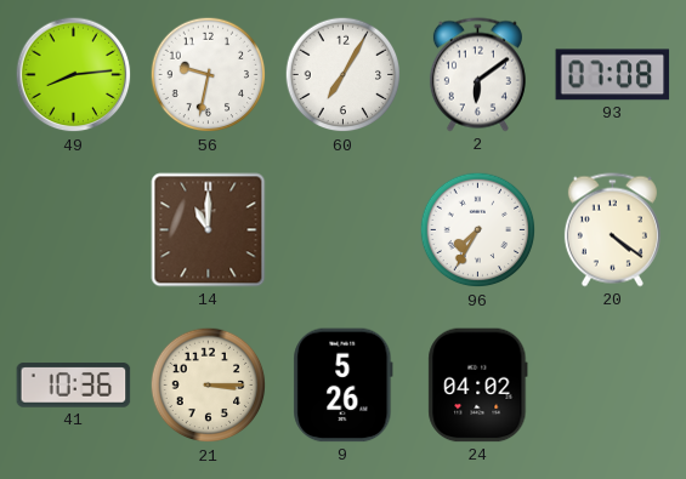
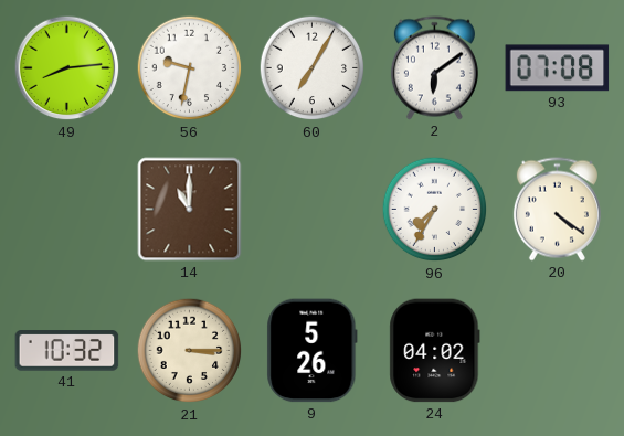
41: 10:36 -> 10:32 (67, 351)
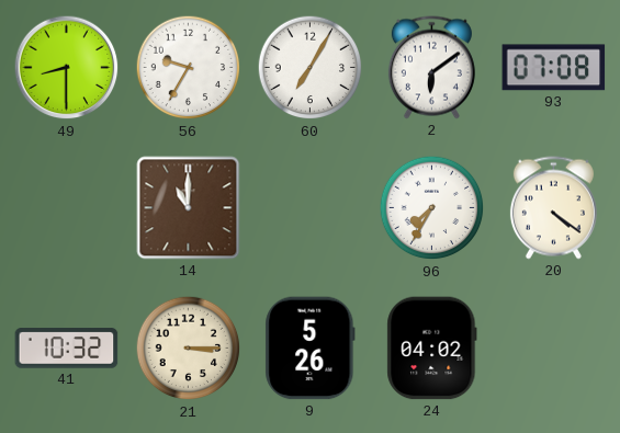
49: 8:14 -> 8:30 (67, 68)
56: 9:32 -> 9:35 (189, 68)
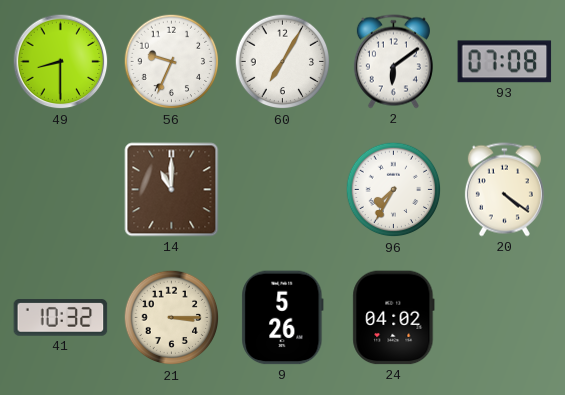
56: 9:35 -> 9:34 (172, 62)
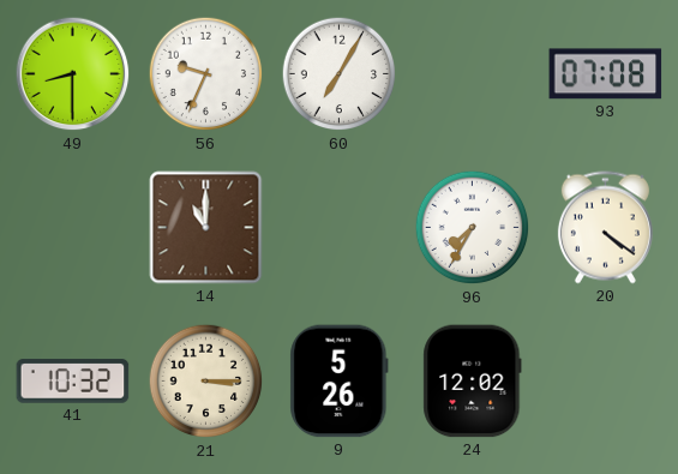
2: 6:09 -> none (393, 62)
24: 04:02 -> 12:02 (473, 382)
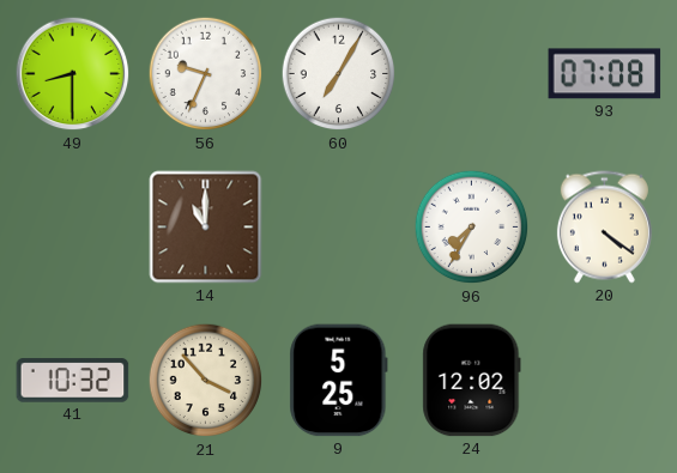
21: 3:15 -> 3:53 (206, 381)
9: 5:26 -> 5:25 (339, 381)
